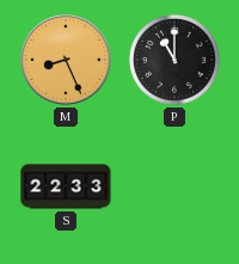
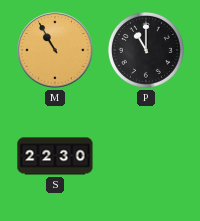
M: 8:26 -> 10:55 (55, 50)
S: 22:33 -> 22:30 (55, 156)
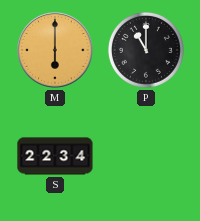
M: 10:55 -> 6:00 (55, 50)
S: 22:30 -> 22:34 (55, 156)
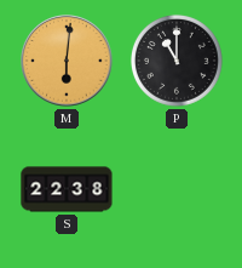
M: 6:00 -> 6:01 (67, 61)
S: 22:34 -> 22:38 (67, 189)
